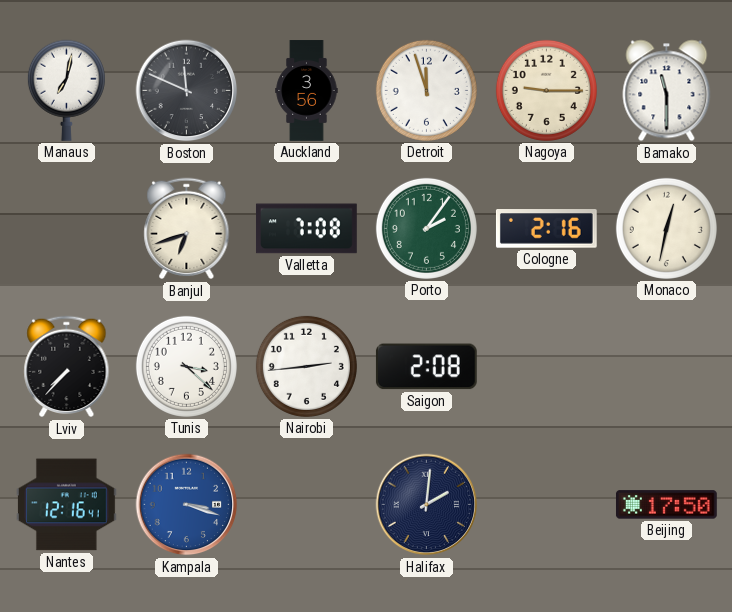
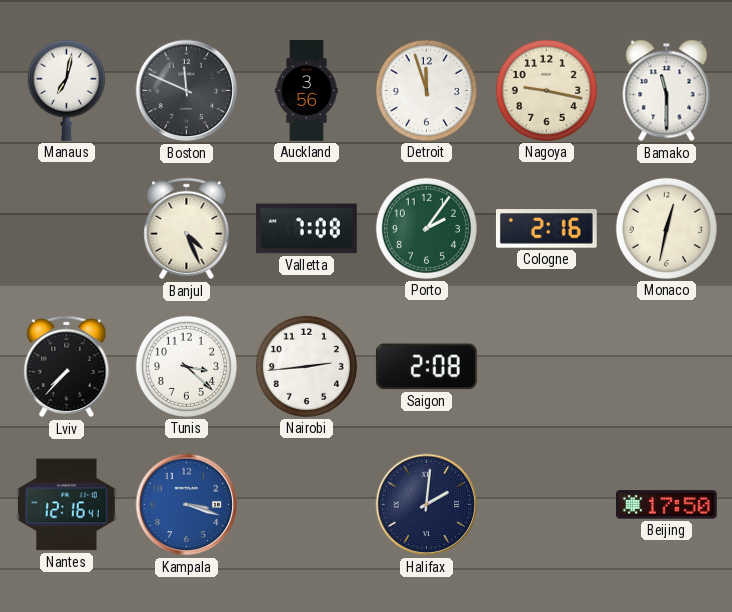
Nagoya: 9:15 -> 9:17 (546, 90)
Banjul: 6:42 -> 4:26 (187, 229)
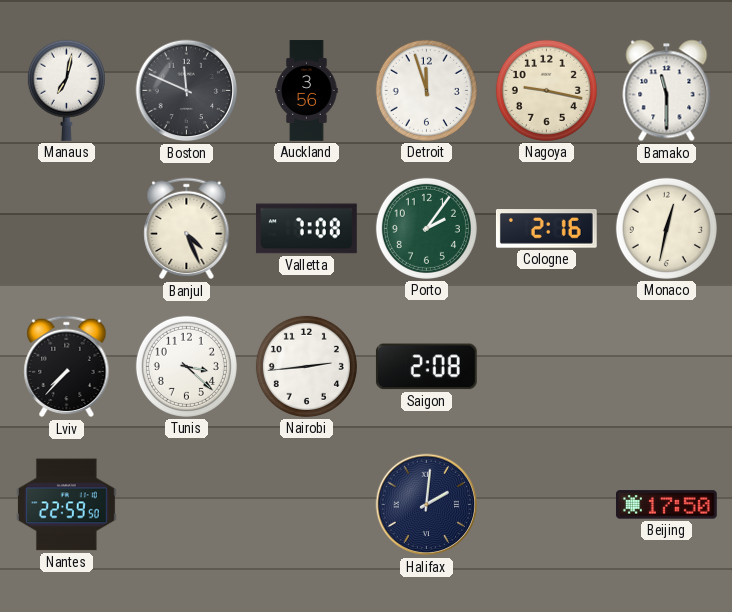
Nantes: 12:16 -> 22:59 (66, 505)
Kampala: 3:18 -> none (187, 505)
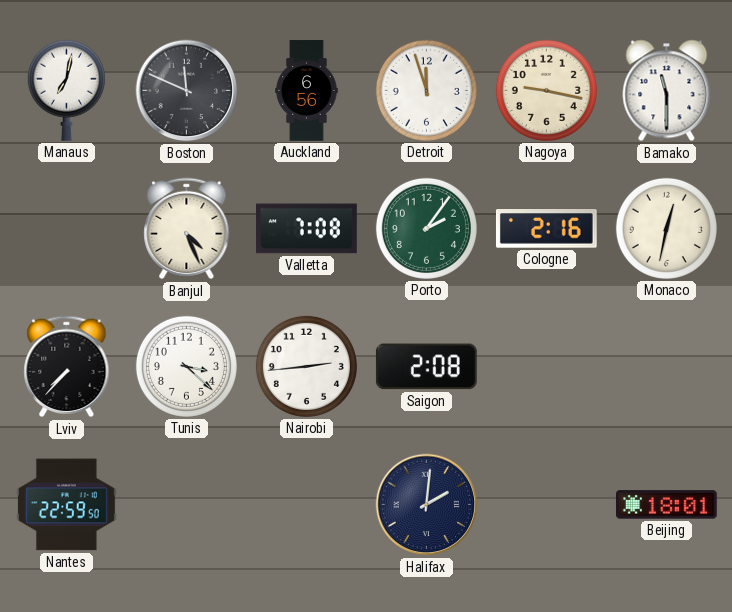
Auckland: 3:56 -> 6:56 (307, 91)
Beijing: 17:50 -> 18:01 (666, 505)
